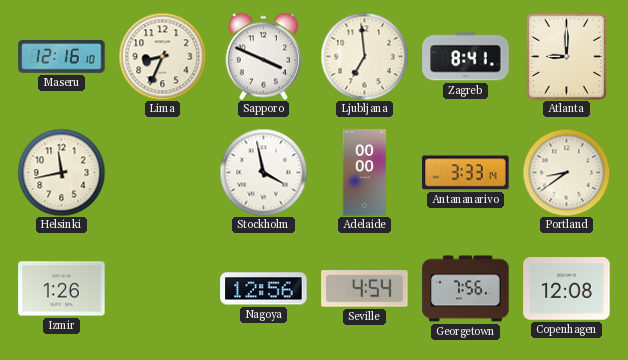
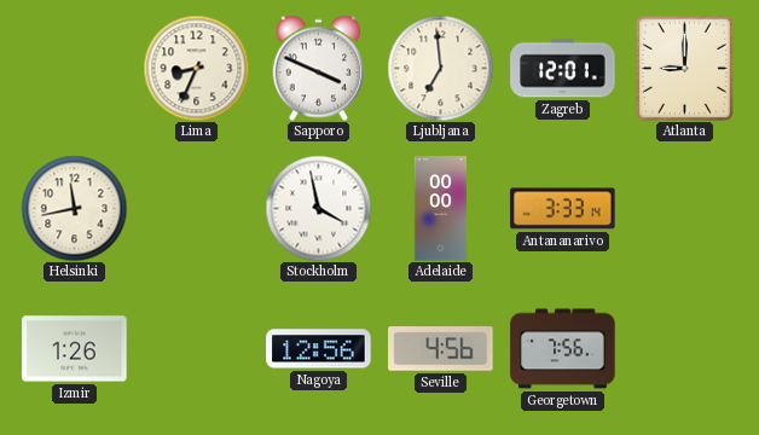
Maseru: 12:16 -> none (62, 56)
Zagreb: 8:41 -> 12:01 (563, 69)
Portland: 8:39 -> none (566, 172)
Seville: 4:54 -> 4:56 (441, 349)
Copenhagen: 12:08 -> none (567, 289)
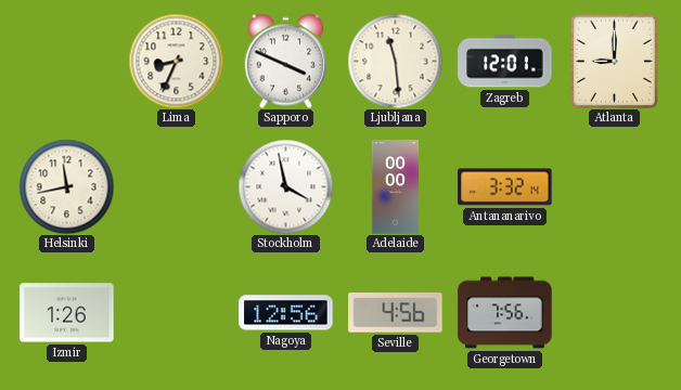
Ljubljana: 6:59 -> 11:29 (395, 61)
Antananarivo: 3:33 -> 3:32 (505, 187)
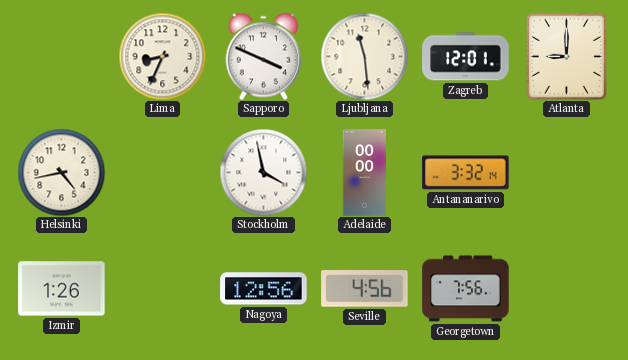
Helsinki: 11:43 -> 4:43 (61, 172)
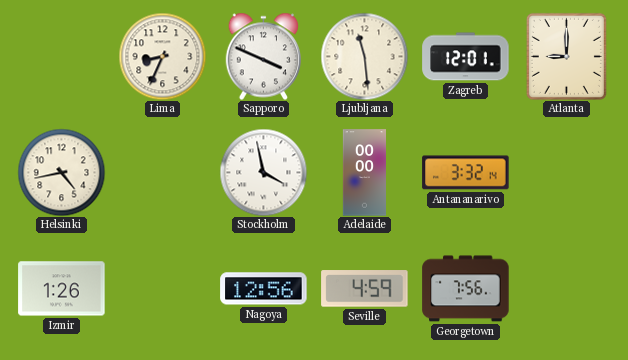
Seville: 4:56 -> 4:59 (365, 289)
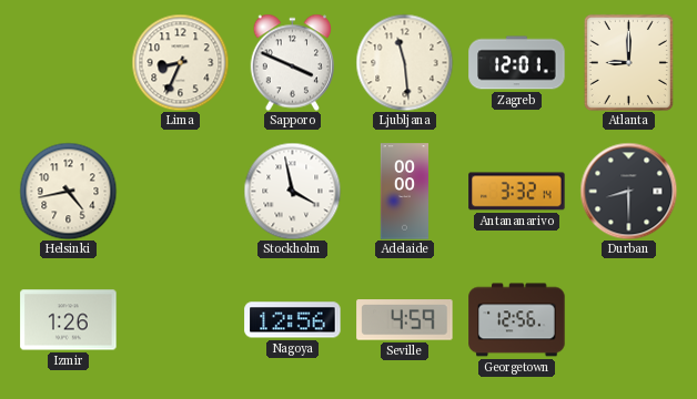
Durban: none -> 8:30 (628, 191)
Georgetown: 7:56 -> 12:56 (517, 320)
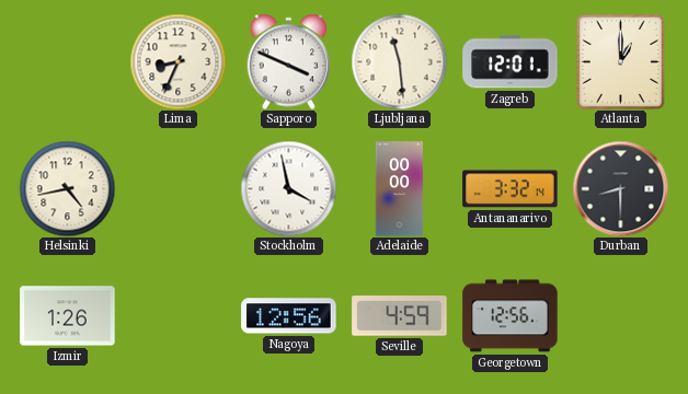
Atlanta: 9:00 -> 1:00 (620, 61)
